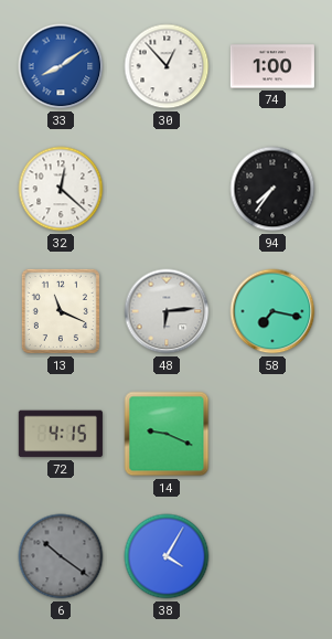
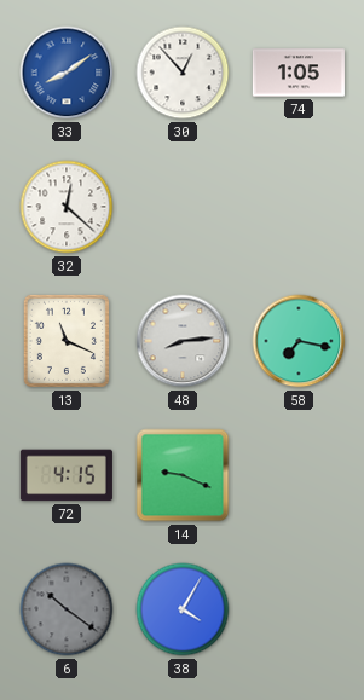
74: 1:00 -> 1:05 (299, 73)
94: 7:36 -> none (272, 189)
48: 6:14 -> 8:14 (183, 341)
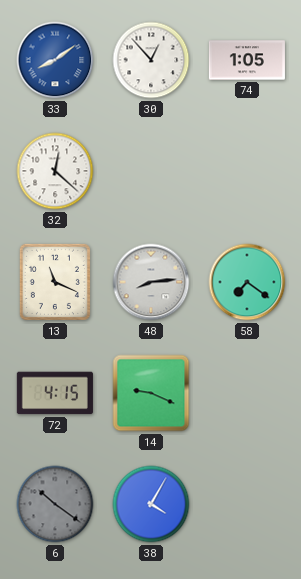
58: 7:17 -> 7:21 (247, 282)
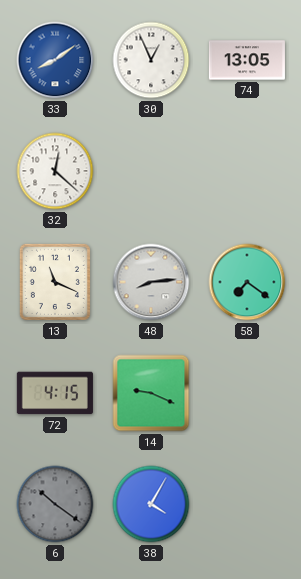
30: 12:53 -> 12:56 (151, 60)
74: 1:05 -> 13:05 (247, 60)
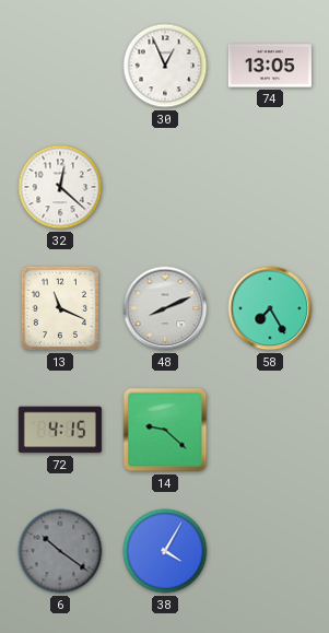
33: 8:09 -> none (55, 60)
48: 8:14 -> 8:11 (165, 308)
58: 7:21 -> 7:25 (270, 308)
14: 9:19 -> 9:22 (165, 430)
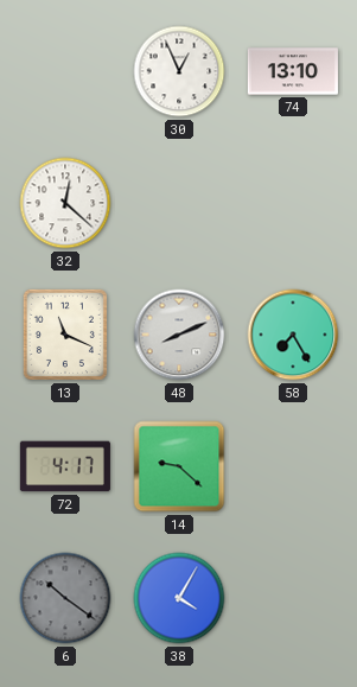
74: 13:05 -> 13:10 (293, 71)
72: 4:15 -> 4:17 (65, 466)
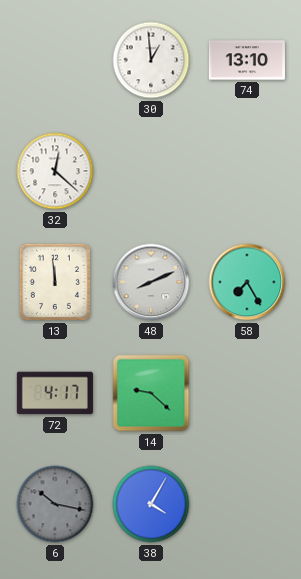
30: 12:56 -> 12:59 (151, 60)
13: 11:19 -> 11:59 (55, 282)
6: 10:21 -> 10:17 (55, 504)
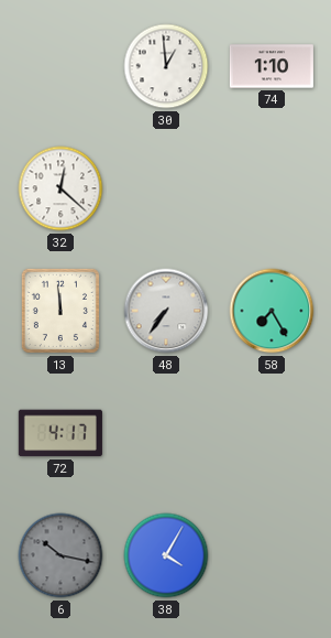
74: 13:10 -> 1:10 (272, 66)
48: 8:11 -> 7:36 (166, 311)
14: 9:22 -> none (151, 393)
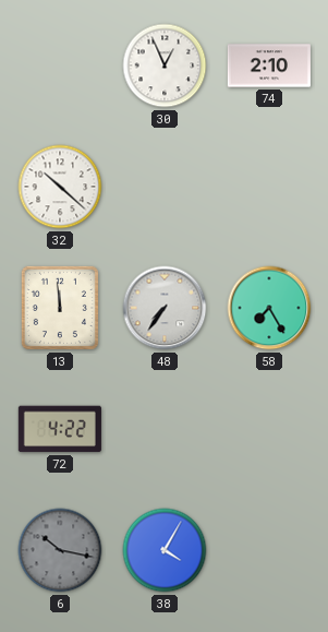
30: 12:59 -> 12:56 (165, 65)
74: 1:10 -> 2:10 (269, 65)
32: 12:22 -> 10:22 (60, 187)
72: 4:17 -> 4:22 (60, 429)
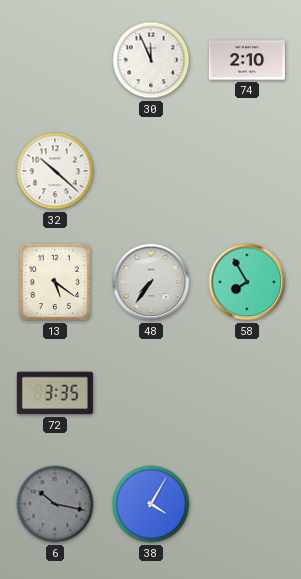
30: 12:56 -> 11:56 (151, 60)
13: 11:59 -> 5:21 (55, 282)
58: 7:25 -> 7:55 (247, 282)
72: 4:22 -> 3:35 (55, 393)
